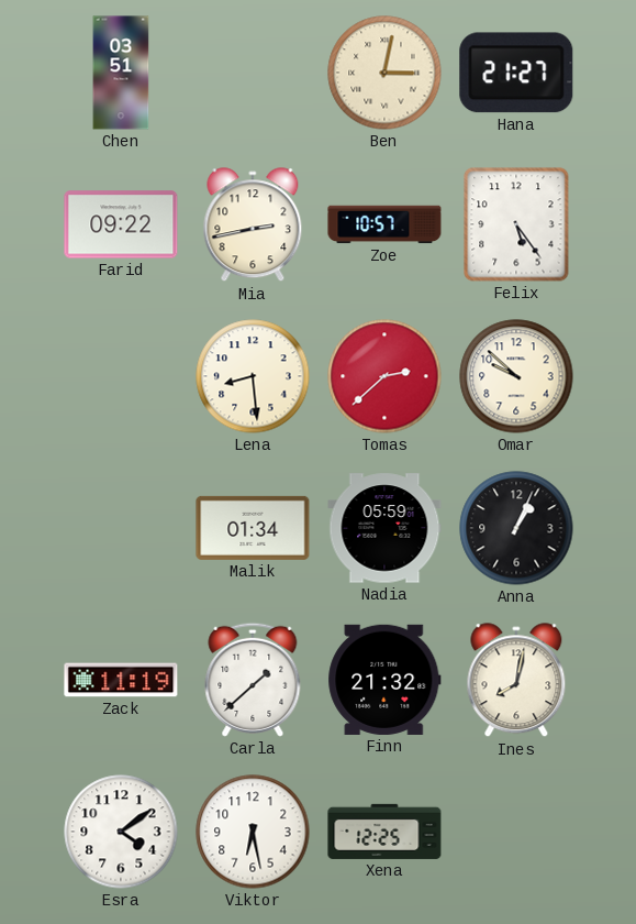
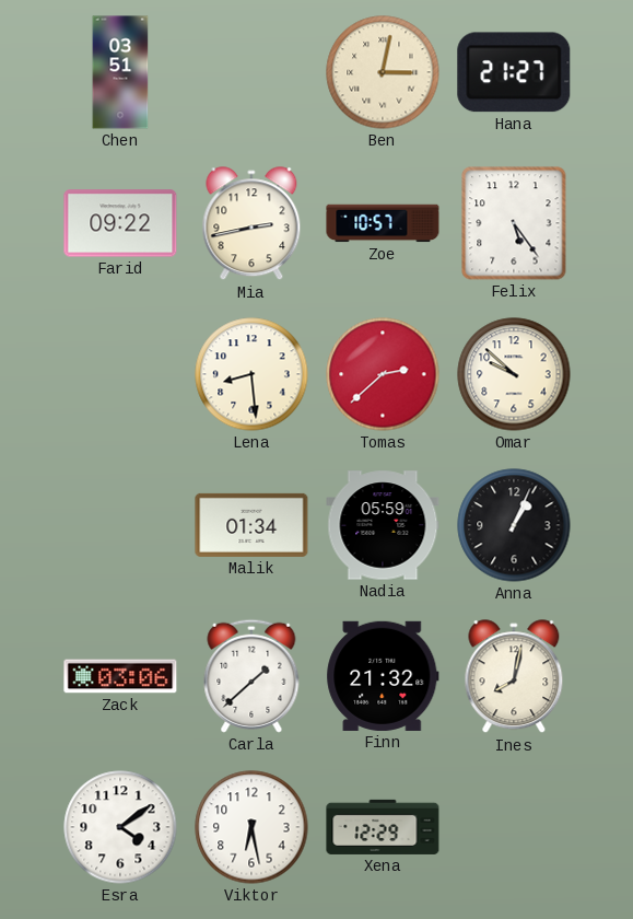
Zack: 11:19 -> 03:06 (120, 676)
Xena: 12:25 -> 12:29 (383, 827)
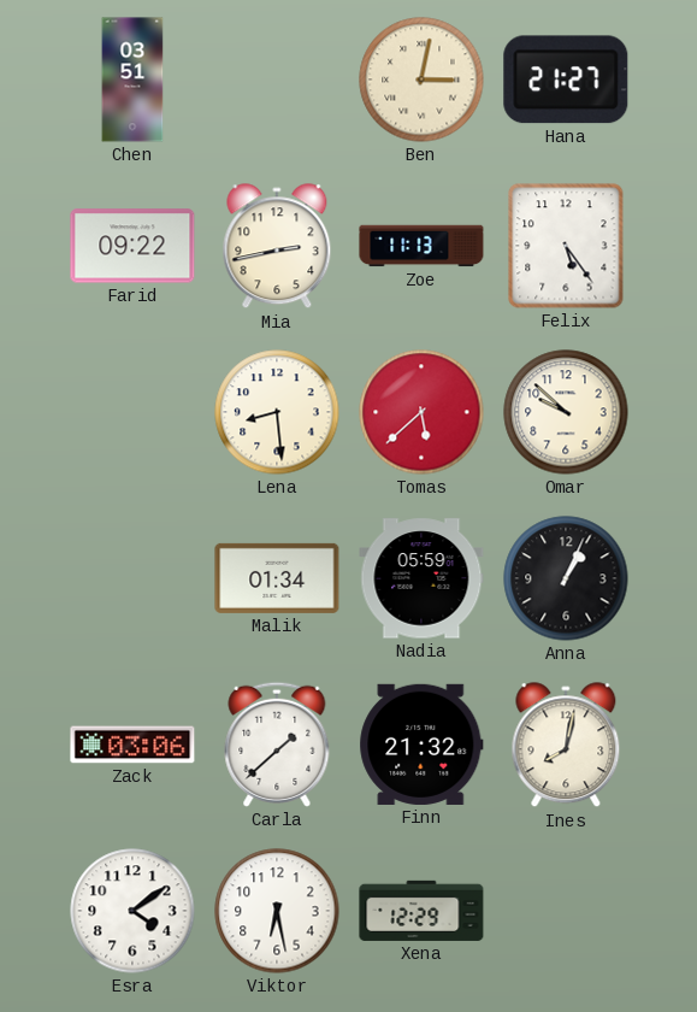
Zoe: 10:57 -> 11:13 (421, 246)
Tomas: 2:38 -> 5:38 (421, 412)
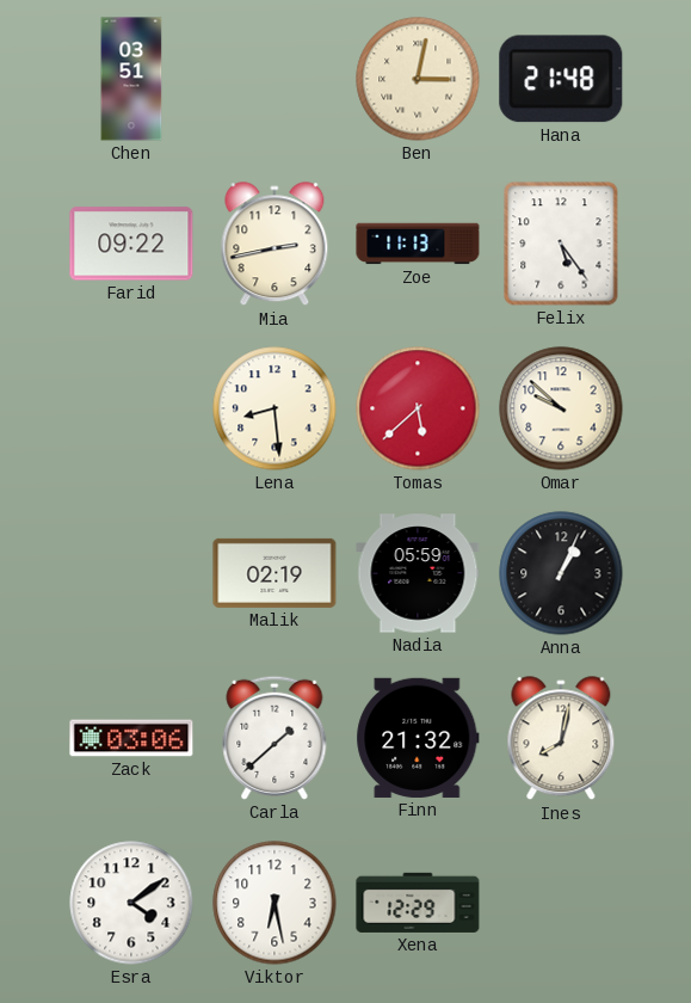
Hana: 21:27 -> 21:48 (561, 79)
Malik: 01:34 -> 02:19 (274, 573)
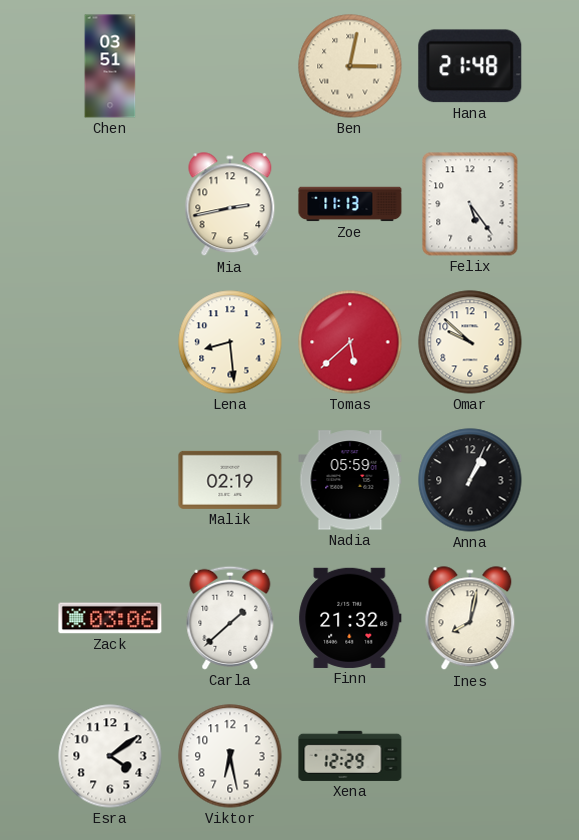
Farid: 09:22 -> none (131, 244)
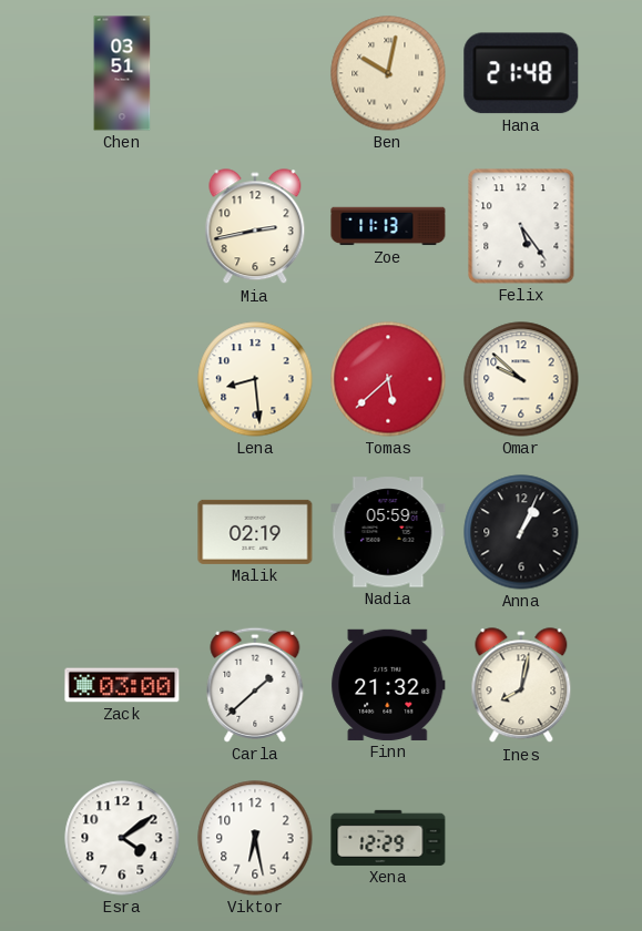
Ben: 3:02 -> 10:02 (388, 73)
Zack: 03:06 -> 03:00 (122, 685)
